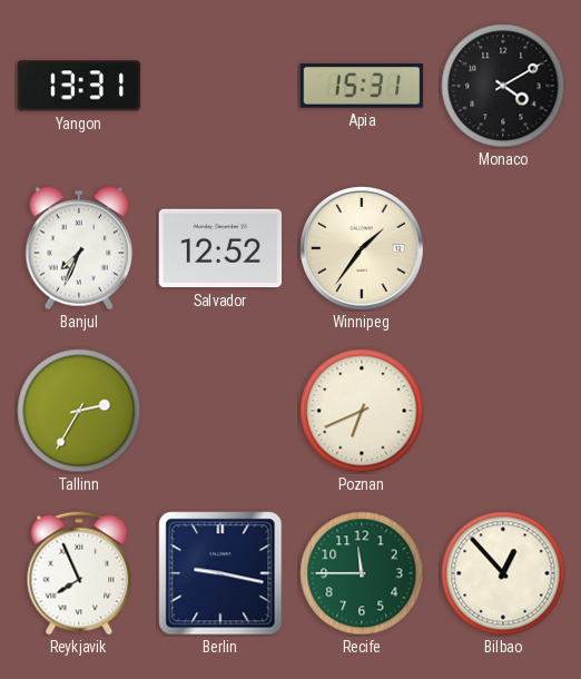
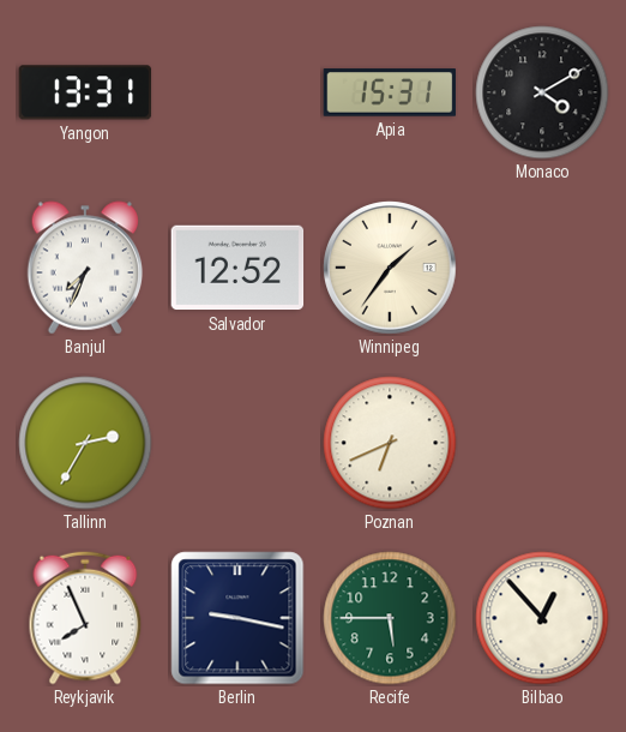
Recife: 11:45 -> 5:45 (390, 618)
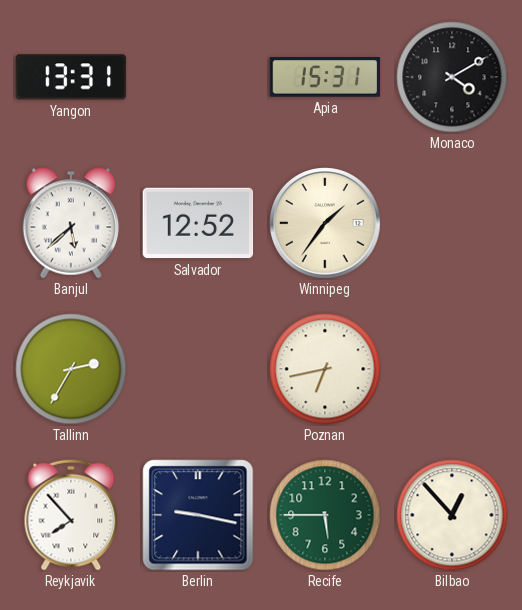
Banjul: 7:34 -> 5:38 (71, 223)
Poznan: 6:41 -> 6:43 (325, 369)
Reykjavik: 7:56 -> 7:53 (71, 515)
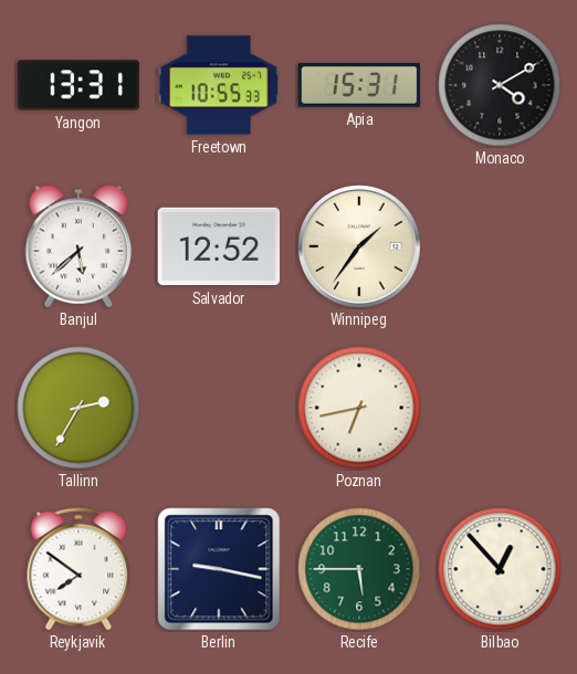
Freetown: none -> 10:55 (219, 85)
Reykjavik: 7:53 -> 7:51 (78, 569)
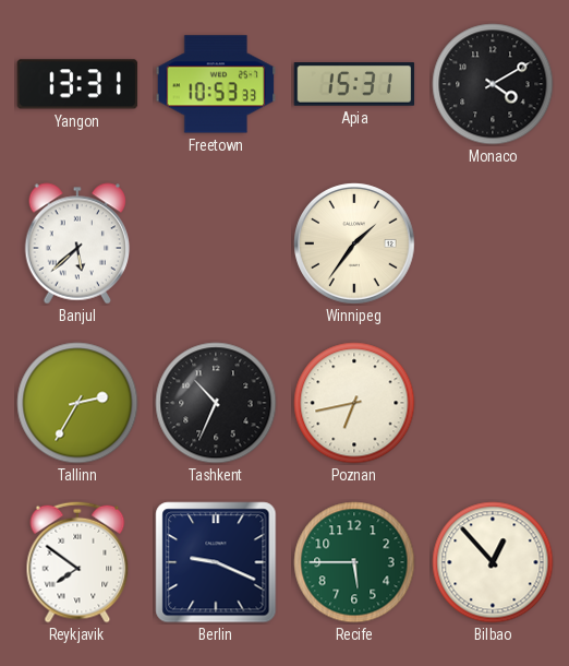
Freetown: 10:55 -> 10:53 (216, 84)
Salvador: 12:52 -> none (219, 246)
Tashkent: none -> 10:34 (216, 403)
Berlin: 9:17 -> 9:19 (216, 562)
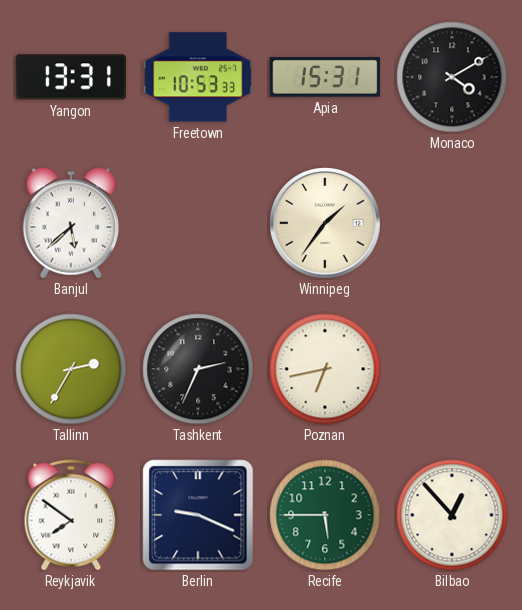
Tashkent: 10:34 -> 2:34 (198, 369)
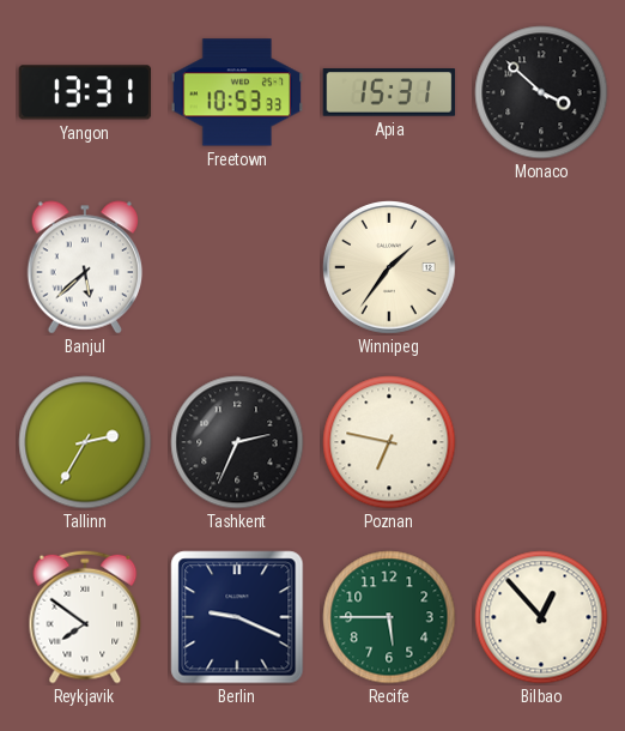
Monaco: 4:10 -> 3:52 (541, 92)
Poznan: 6:43 -> 6:47 (389, 442)
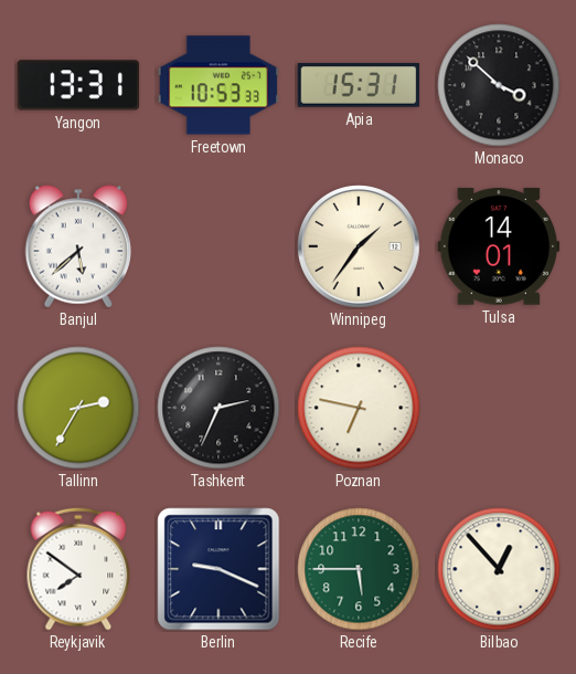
Tulsa: none -> 14:01 (499, 246)
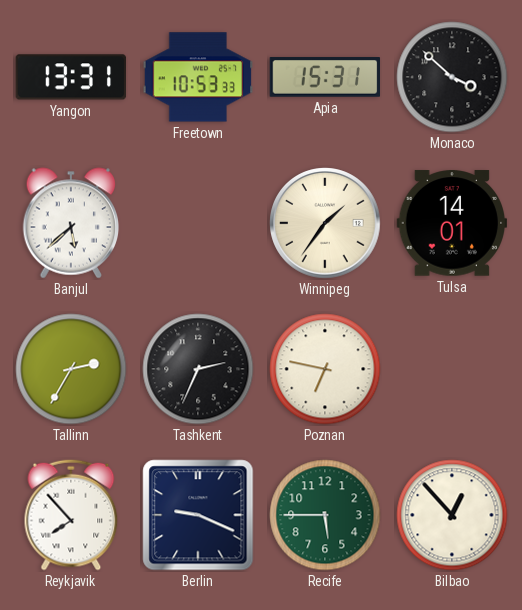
Reykjavik: 7:51 -> 7:53 (71, 515)
